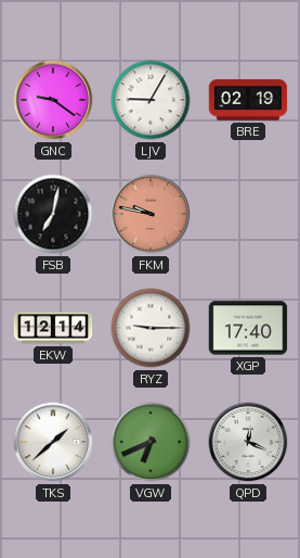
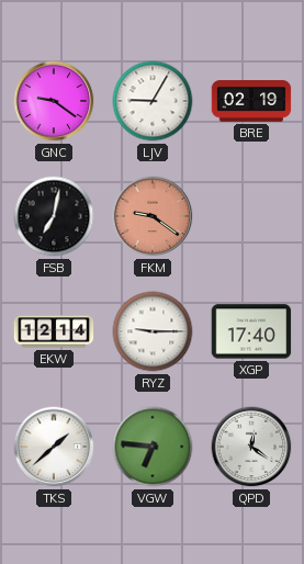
FKM: 9:47 -> 9:21 (153, 216)
VGW: 6:41 -> 6:46 (153, 447)
QPD: 12:19 -> 12:21 (251, 447)
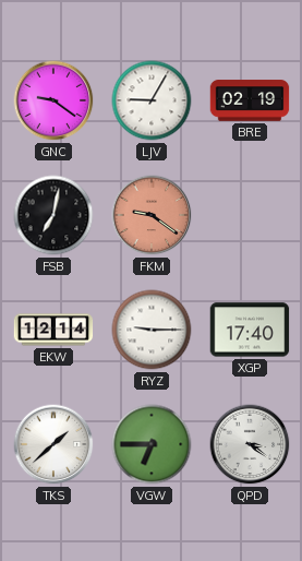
VGW: 6:46 -> 6:45 (152, 444)
QPD: 12:21 -> 3:21 (250, 444)
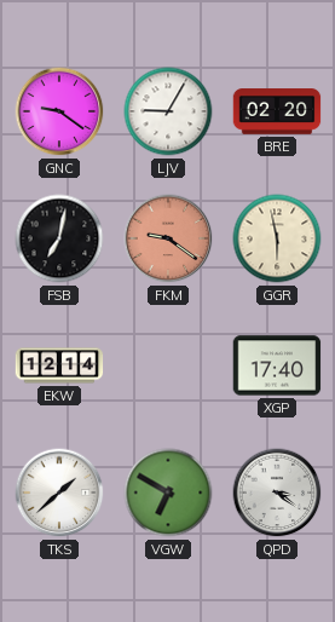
BRE: 02:19 -> 02:20 (277, 111)
GGR: none -> 5:58 (277, 238)
RYZ: 9:15 -> none (152, 330)
VGW: 6:45 -> 6:50 (168, 493)
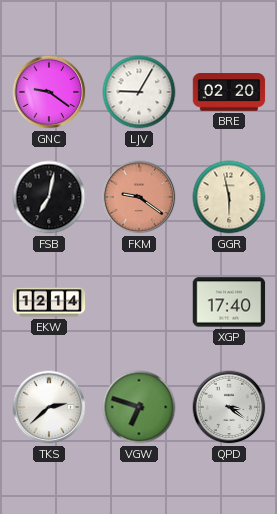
TKS: 1:38 -> 2:38 (49, 407)
VGW: 6:50 -> 6:48 (139, 407)
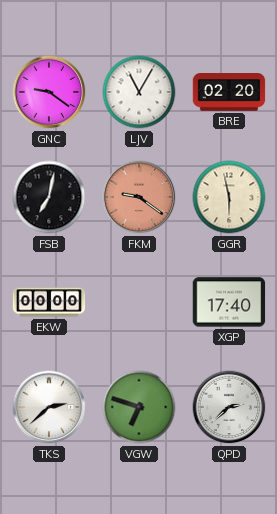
LJV: 9:05 -> 11:05 (139, 92)
EKW: 12:14 -> 00:00 (49, 302)
QPD: 3:21 -> 2:38 (229, 407)
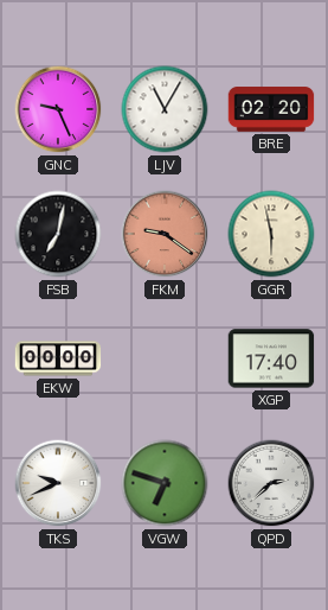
GNC: 9:21 -> 9:26 (58, 109)
TKS: 2:38 -> 9:41 (58, 483)
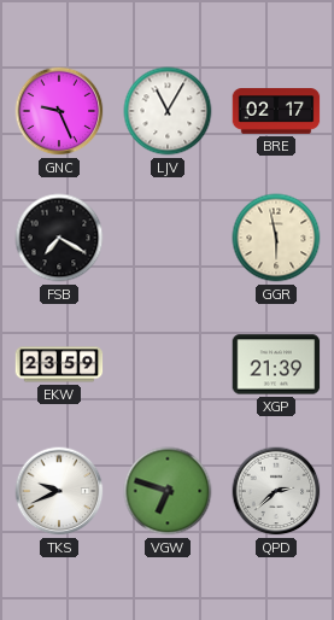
BRE: 02:20 -> 02:17 (276, 111)
FSB: 7:02 -> 7:20 (59, 238)
FKM: 9:21 -> none (165, 234)
EKW: 00:00 -> 23:59 (59, 364)
XGP: 17:40 -> 21:39 (276, 364)
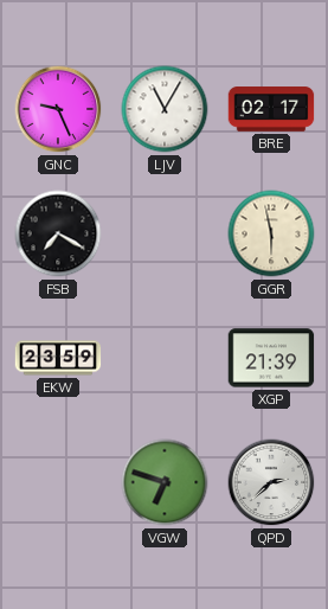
TKS: 9:41 -> none (59, 491)
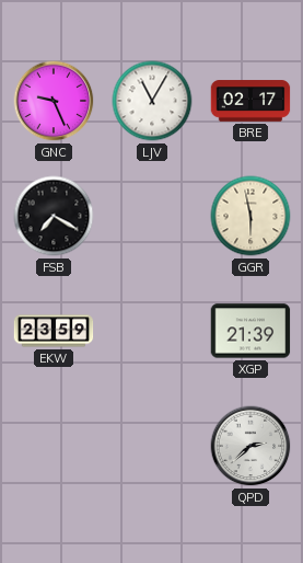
VGW: 6:48 -> none (165, 482)
